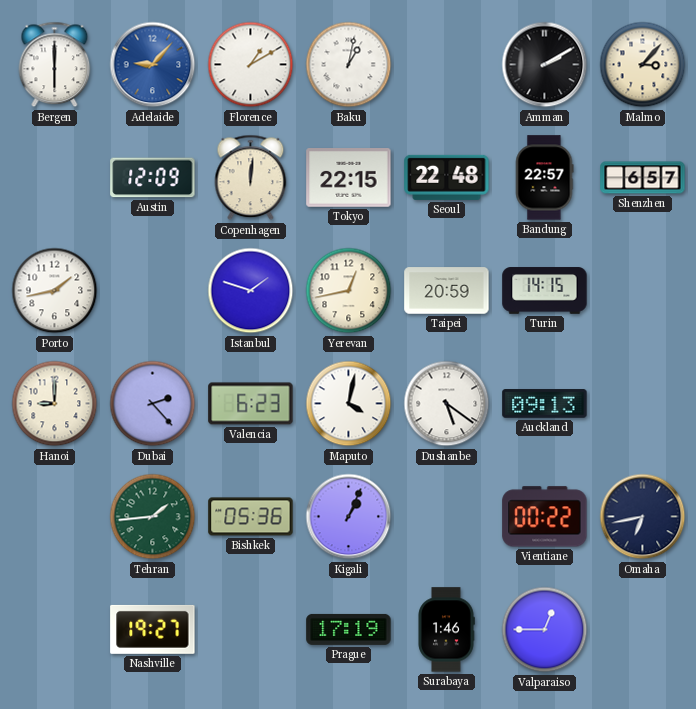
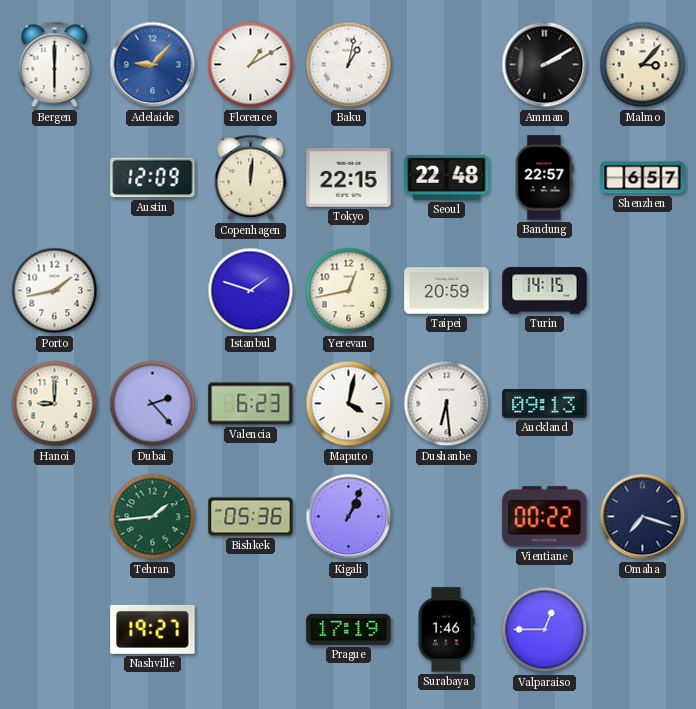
Dushanbe: 5:21 -> 6:29 (447, 404)
Omaha: 6:43 -> 7:18 (643, 517)
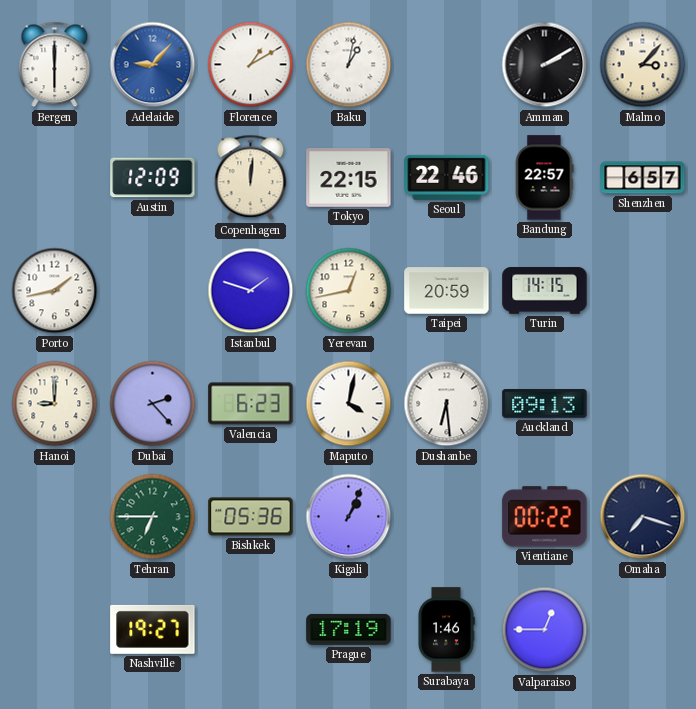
Seoul: 22:48 -> 22:46 (447, 177)
Tehran: 1:44 -> 6:45 (153, 517)
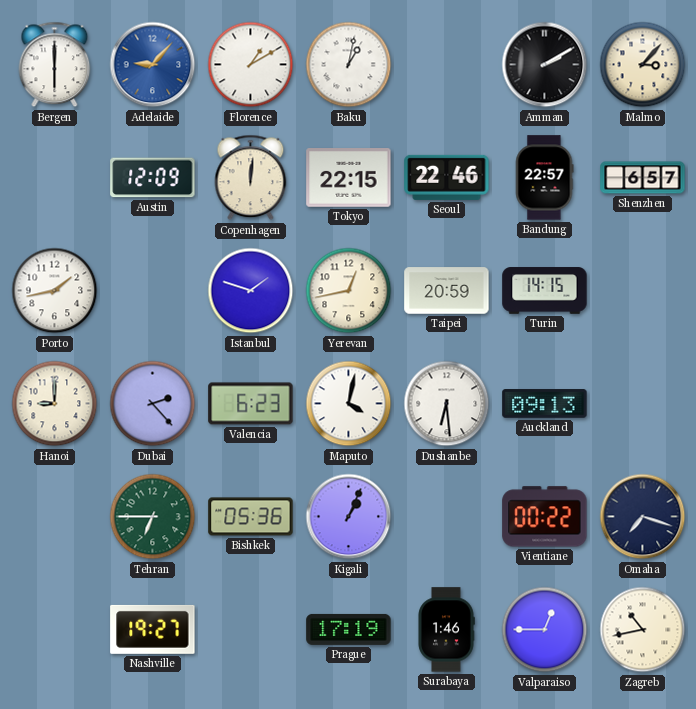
Zagreb: none -> 10:43 (643, 630)
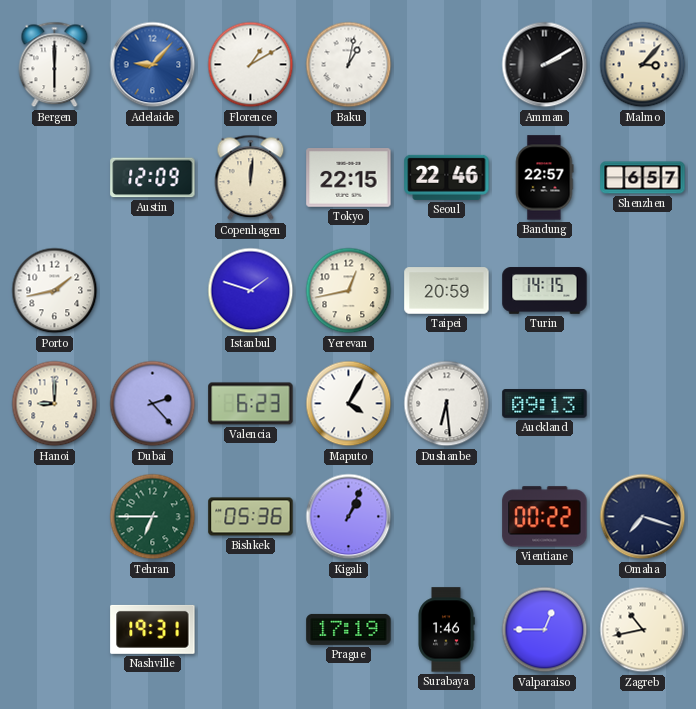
Maputo: 4:02 -> 4:05 (349, 404)
Nashville: 19:27 -> 19:31 (153, 629)
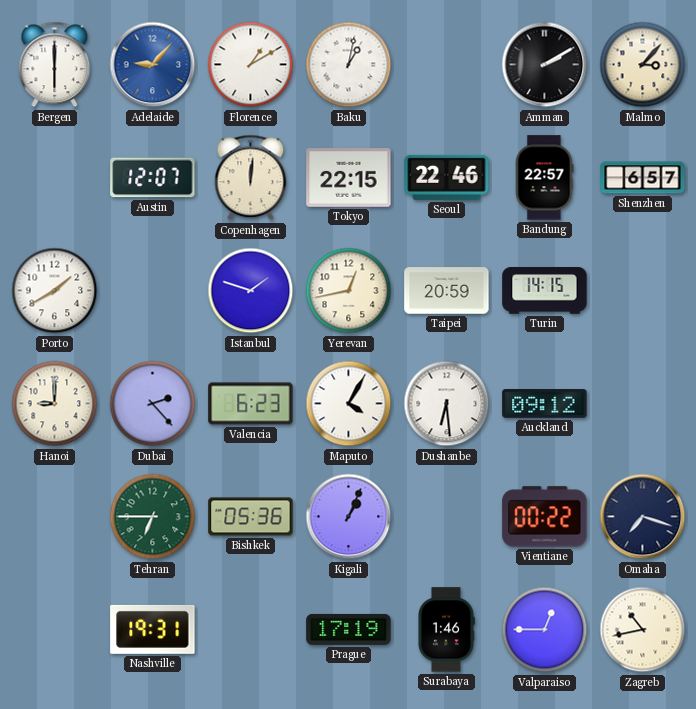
Austin: 12:09 -> 12:07 (153, 178)
Porto: 1:43 -> 1:40 (55, 291)
Auckland: 09:13 -> 09:12 (545, 404)
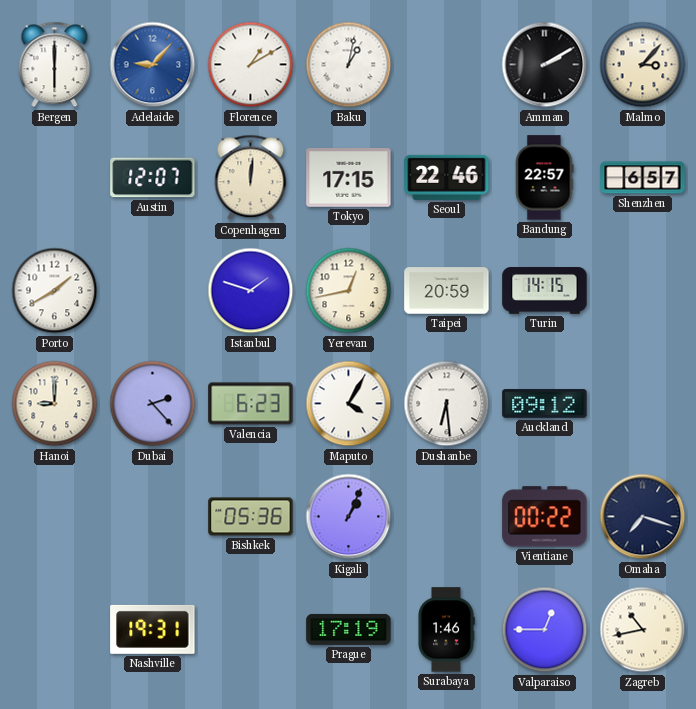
Tokyo: 22:15 -> 17:15 (349, 178)
Tehran: 6:45 -> none (153, 517)
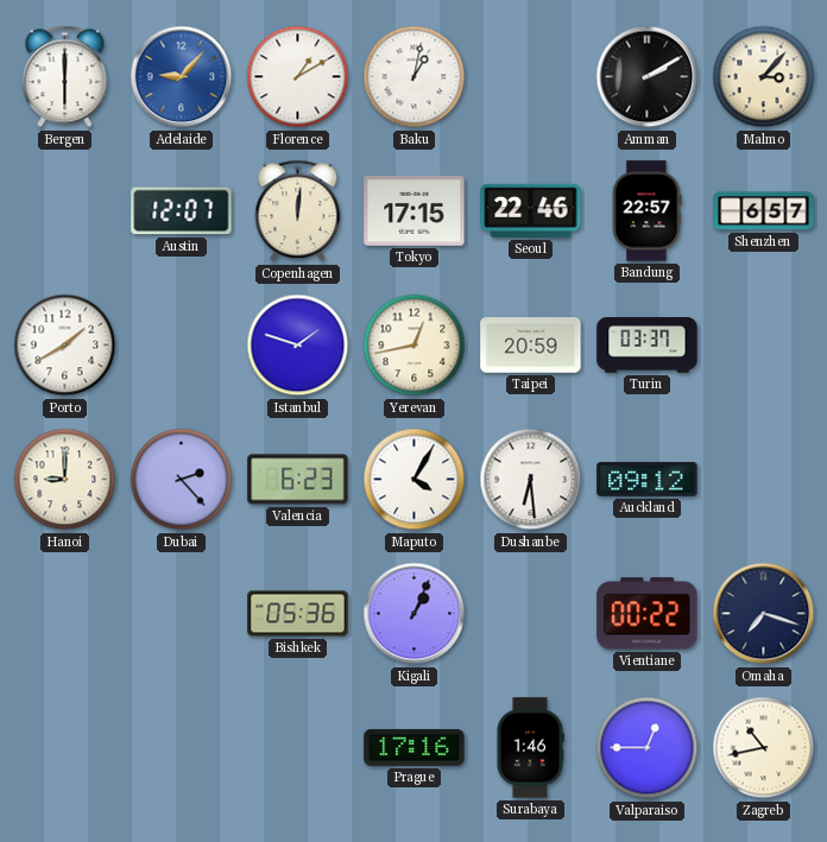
Turin: 14:15 -> 03:37 (648, 346)
Nashville: 19:31 -> none (153, 629)
Prague: 17:19 -> 17:16 (415, 747)
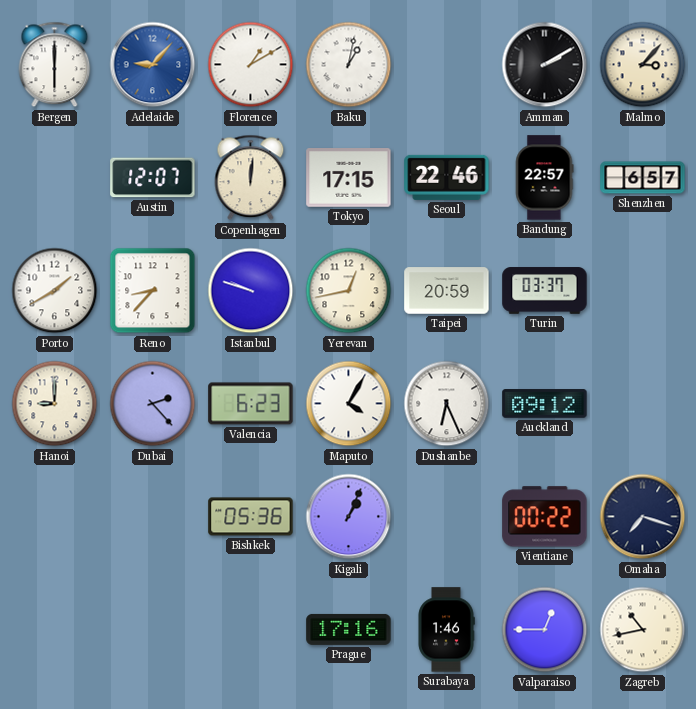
Reno: none -> 8:37 (153, 291)
Istanbul: 1:48 -> 9:48 (251, 291)
Dushanbe: 6:29 -> 6:26 (447, 404)
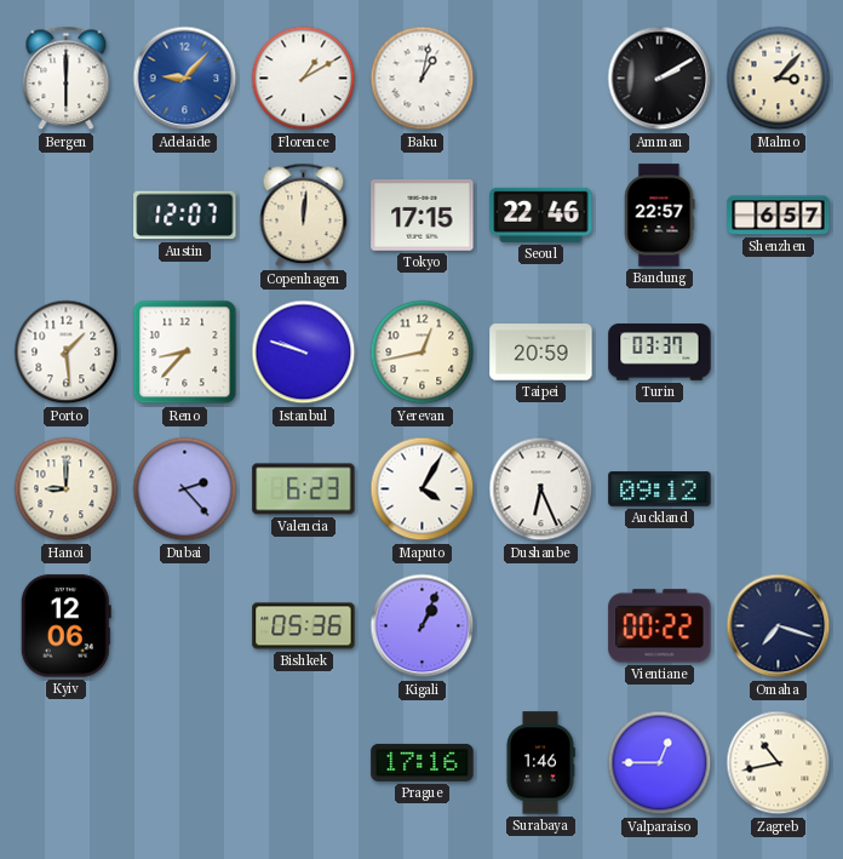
Porto: 1:40 -> 1:29 (67, 353)
Kyiv: none -> 12:06 (65, 626)
